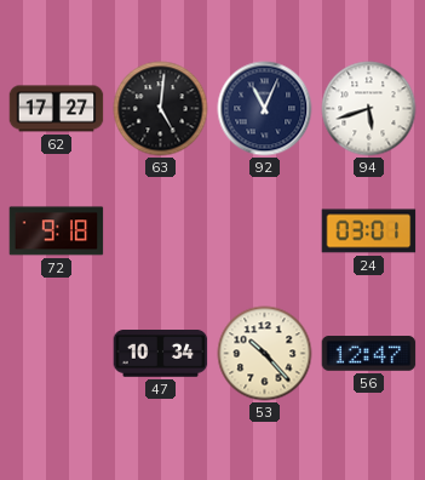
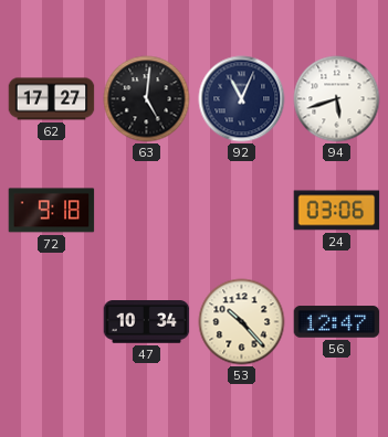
24: 03:01 -> 03:06 (337, 211)
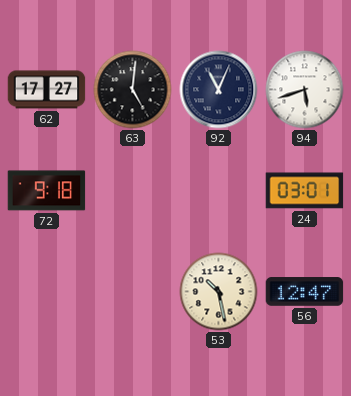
24: 03:06 -> 03:01 (305, 191)
47: 10:34 -> none (147, 322)
53: 10:23 -> 10:28 (219, 292)
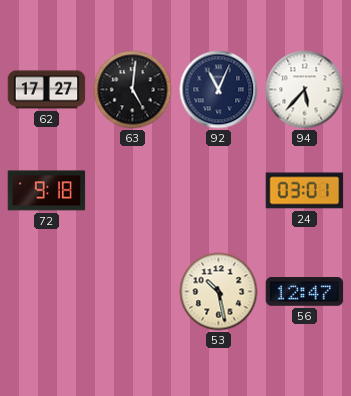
94: 5:42 -> 5:37 (305, 90)
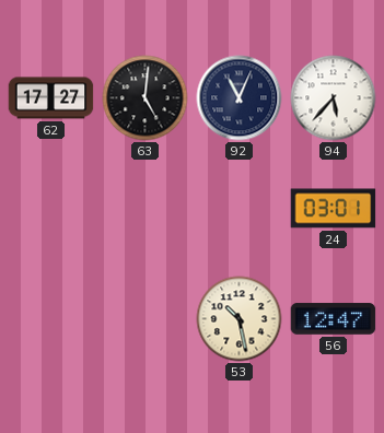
72: 9:18 -> none (47, 191)
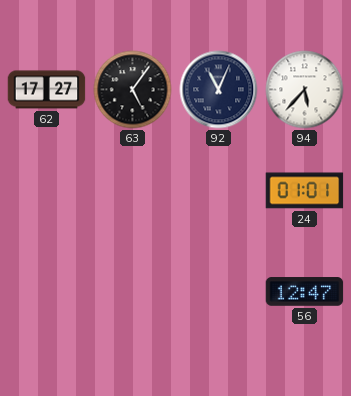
63: 5:01 -> 5:06 (133, 90)
24: 03:01 -> 01:01 (305, 191)
53: 10:28 -> none (240, 319)
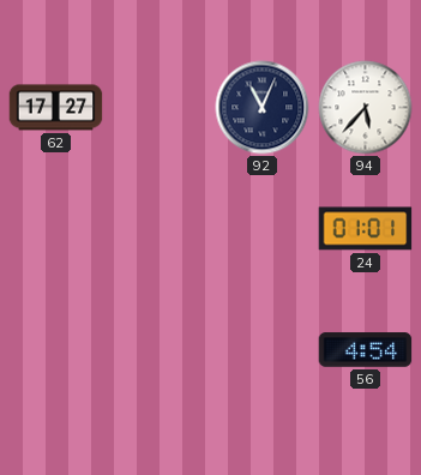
63: 5:06 -> none (133, 90)
56: 12:47 -> 4:54 (366, 350)
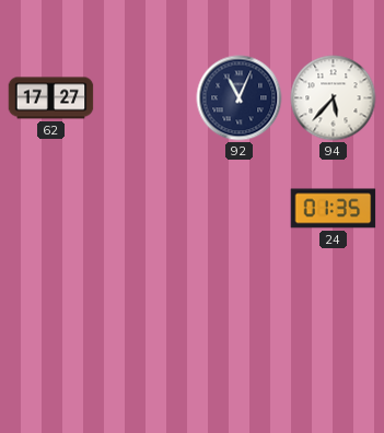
24: 01:01 -> 01:35 (334, 209)
56: 4:54 -> none (366, 350)
